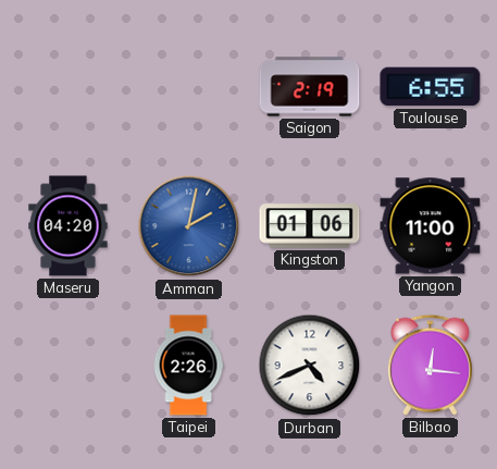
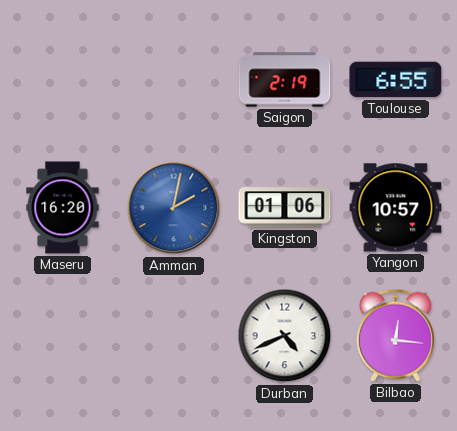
Maseru: 04:20 -> 16:20 (63, 208)
Yangon: 11:00 -> 10:57 (396, 208)
Taipei: 2:26 -> none (188, 366)
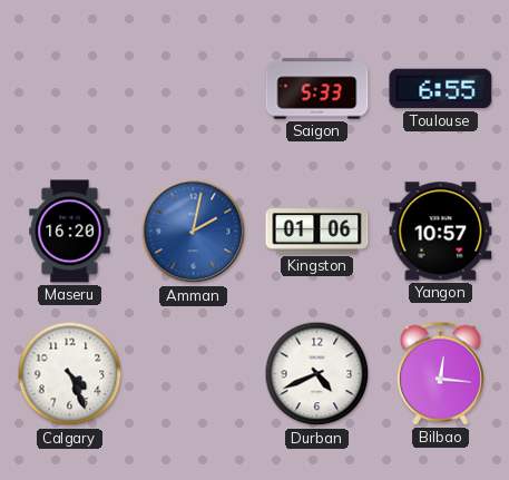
Saigon: 2:19 -> 5:33 (317, 89)
Calgary: none -> 4:26 (70, 374)
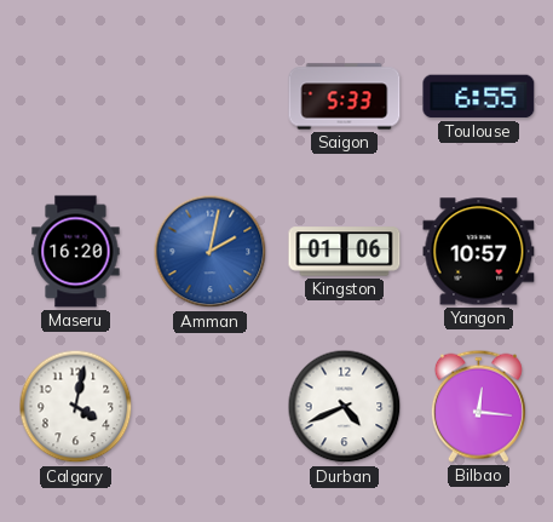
Calgary: 4:26 -> 4:02 (76, 407)
